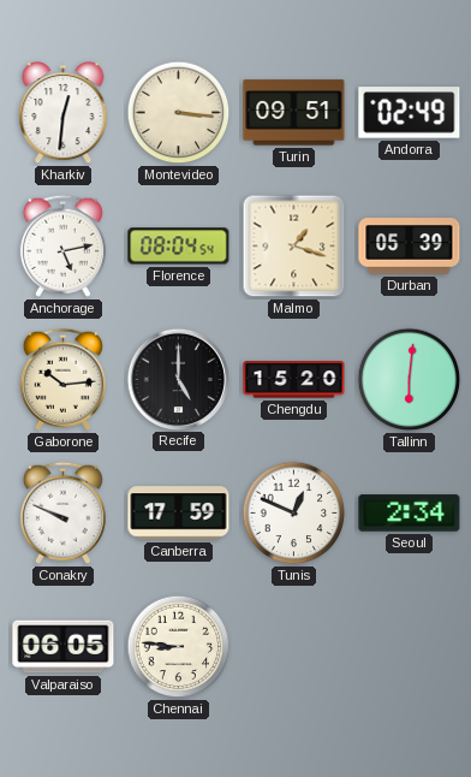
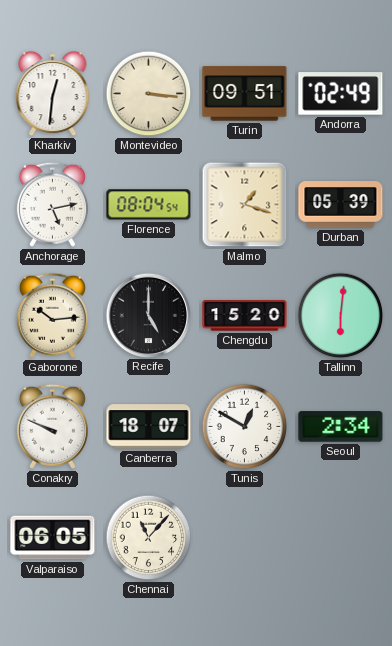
Canberra: 17:59 -> 18:07 (149, 427)
Tunis: 12:49 -> 12:50 (245, 427)
Chennai: 8:46 -> 11:07 (149, 538)
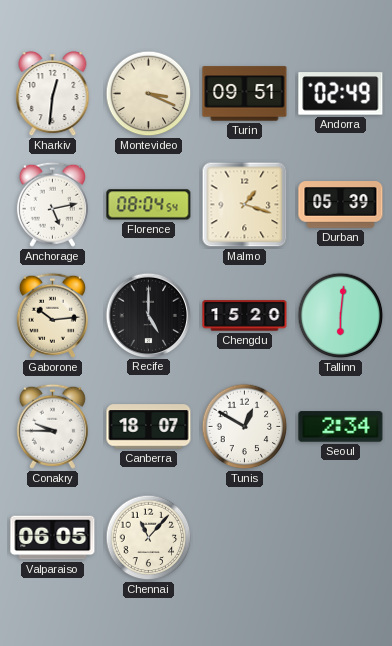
Montevideo: 3:16 -> 3:19 (149, 94)
Conakry: 9:49 -> 9:45 (52, 426)
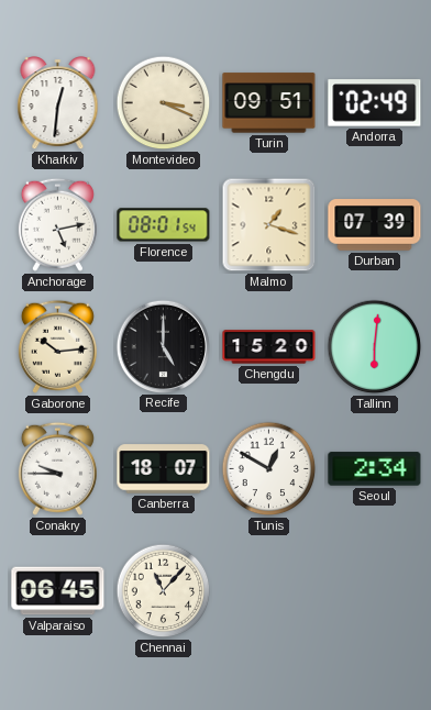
Florence: 08:04 -> 08:01 (164, 225)
Durban: 05:39 -> 07:39 (375, 225)
Valparaiso: 06:05 -> 06:45 (58, 591)
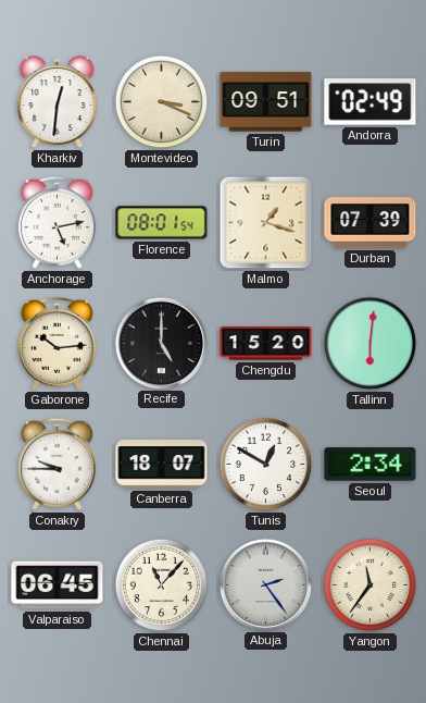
Abuja: none -> 2:24 (265, 584)
Yangon: none -> 11:36 (371, 585)
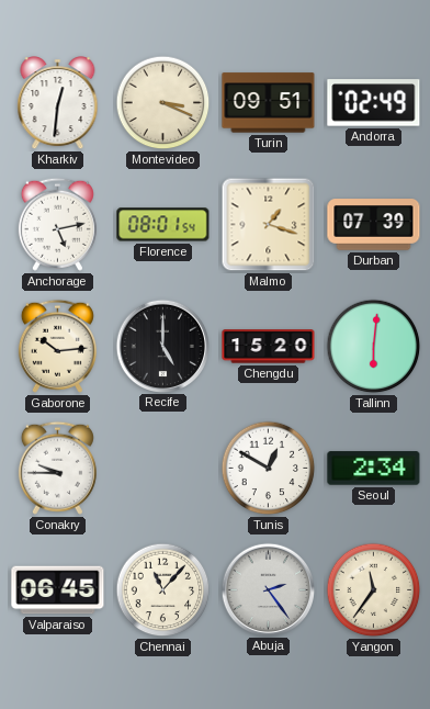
Canberra: 18:07 -> none (162, 465)
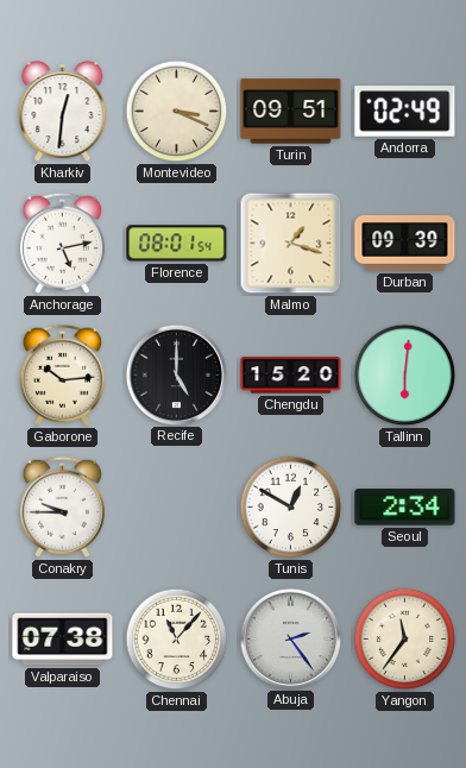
Durban: 07:39 -> 09:39 (405, 244)
Valparaiso: 06:45 -> 07:38 (63, 640)
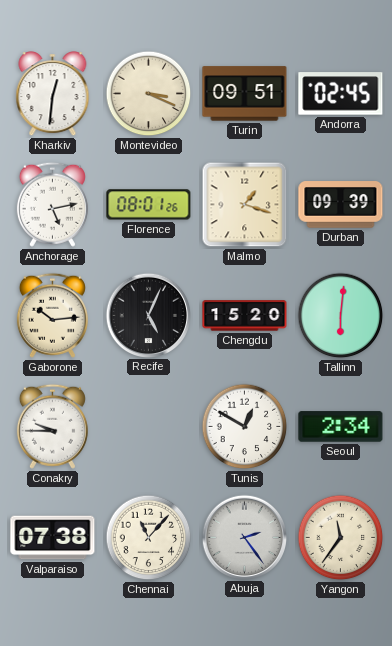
Andorra: 02:49 -> 02:45 (341, 94)
Florence: 08:01:54 -> 08:01:26 (149, 205)
Recife: 5:00 -> 5:04 (148, 315)
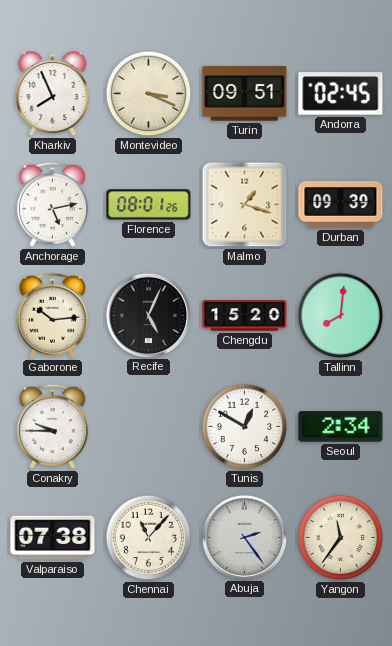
Kharkiv: 12:31 -> 7:56 (53, 94)
Tallinn: 6:01 -> 8:01 (341, 316)
